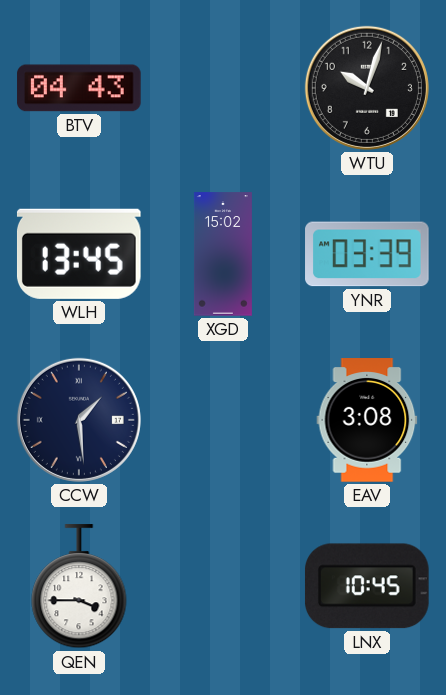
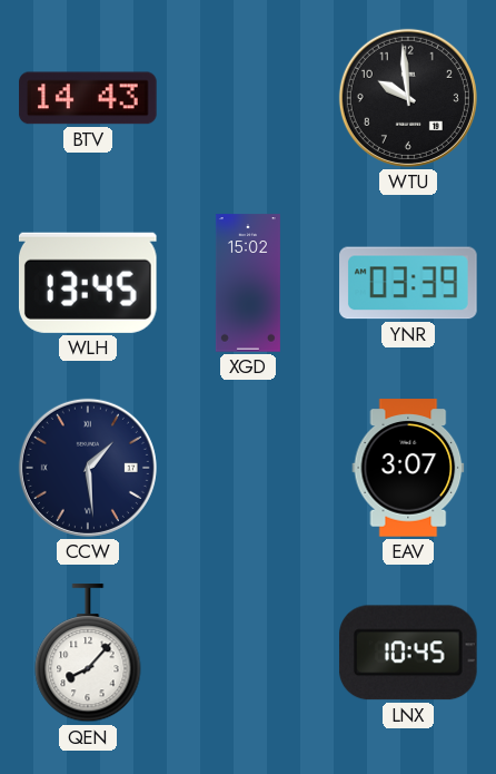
BTV: 04:43 -> 14:43 (88, 98)
WTU: 10:03 -> 9:59 (408, 98)
EAV: 3:08 -> 3:07 (408, 468)
QEN: 3:45 -> 8:07 (88, 654)
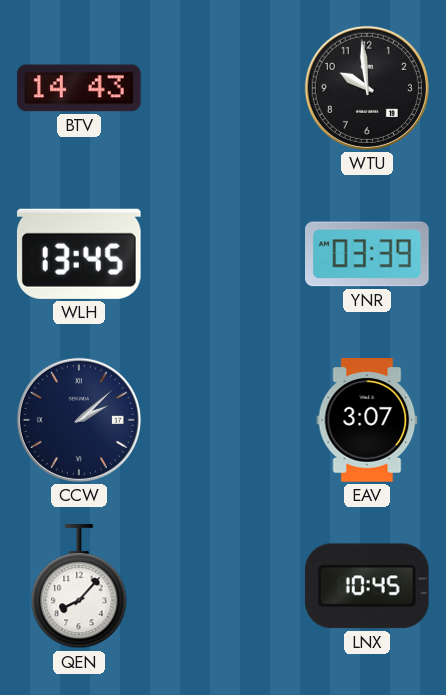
XGD: 15:02 -> none (248, 283)
CCW: 1:29 -> 2:08 (79, 420)
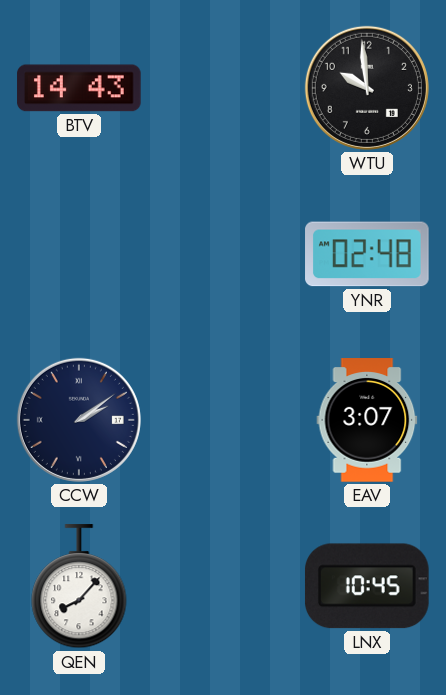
WLH: 13:45 -> none (79, 254)
YNR: 03:39 -> 02:48 (367, 254)
CCW: 2:08 -> 2:09 (79, 420)
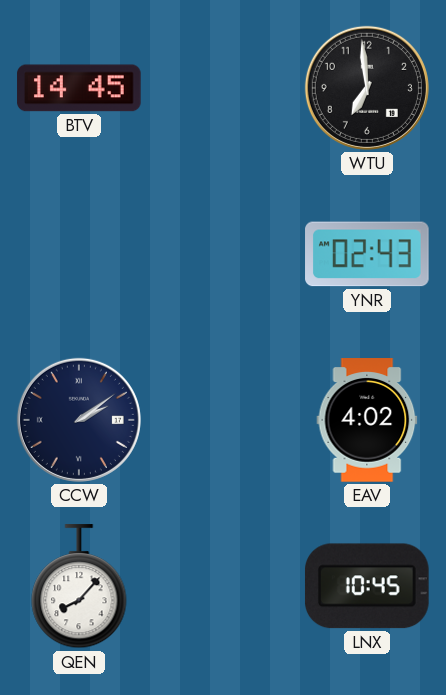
BTV: 14:43 -> 14:45 (79, 88)
WTU: 9:59 -> 6:59 (367, 88)
YNR: 02:48 -> 02:43 (367, 254)
EAV: 3:07 -> 4:02 (367, 420)
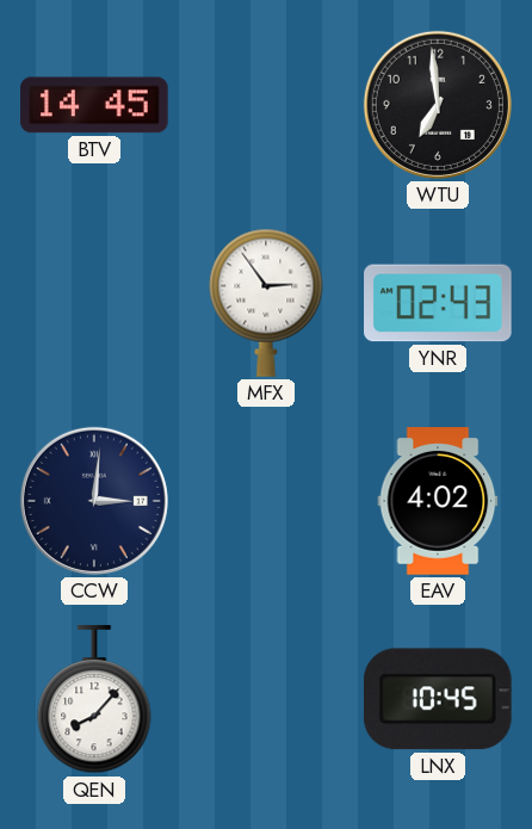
MFX: none -> 2:54 (266, 303)
CCW: 2:09 -> 3:01 (94, 501)
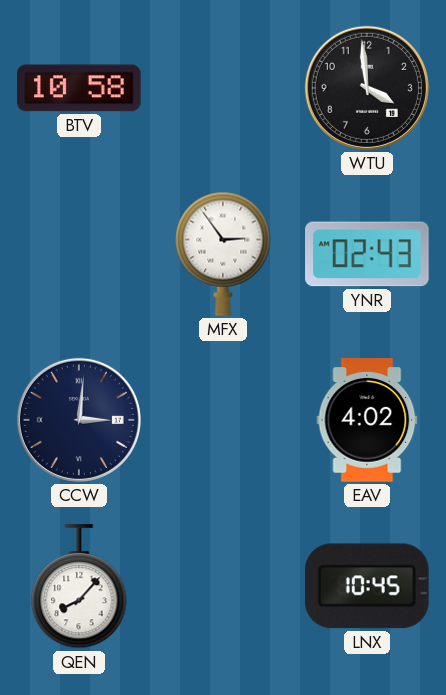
BTV: 14:45 -> 10:58 (79, 88)
WTU: 6:59 -> 3:59 (367, 88)
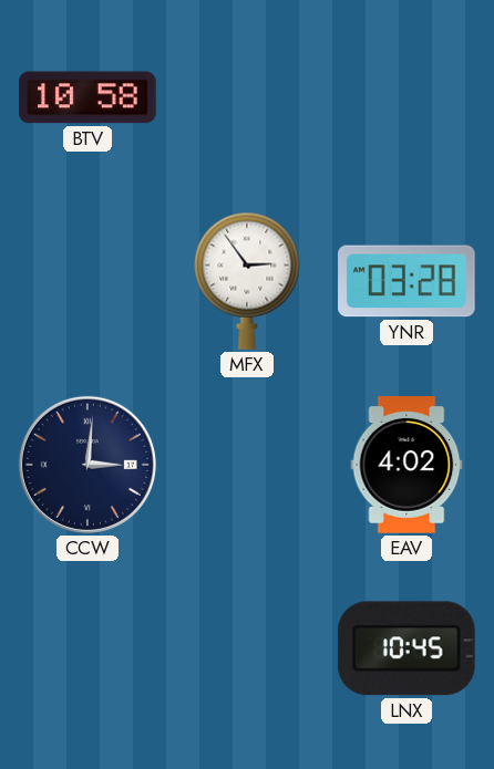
WTU: 3:59 -> none (367, 88)
YNR: 02:43 -> 03:28 (406, 281)
QEN: 8:07 -> none (79, 587)
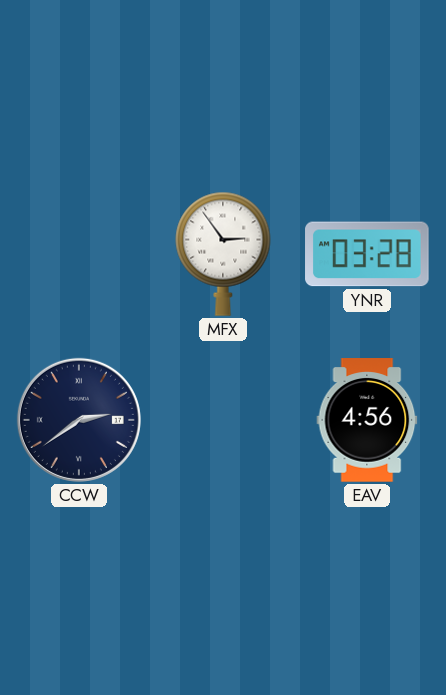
BTV: 10:58 -> none (88, 97)
CCW: 3:01 -> 2:39 (79, 420)
EAV: 4:02 -> 4:56 (367, 420)
LNX: 10:45 -> none (406, 648)
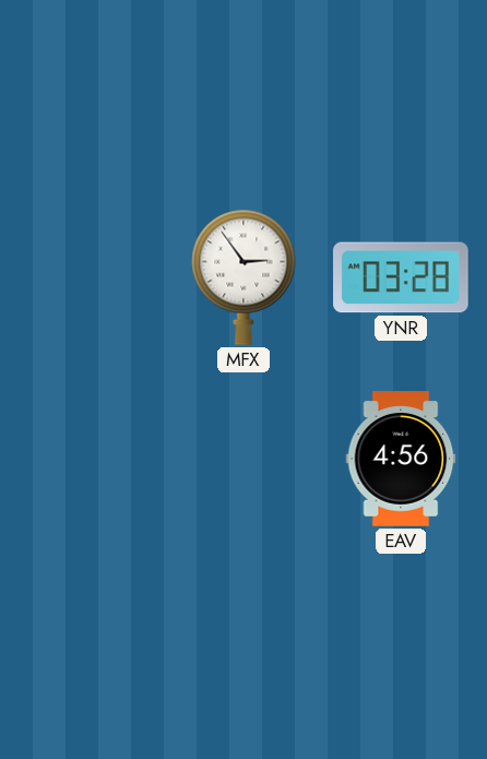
CCW: 2:39 -> none (79, 420)
